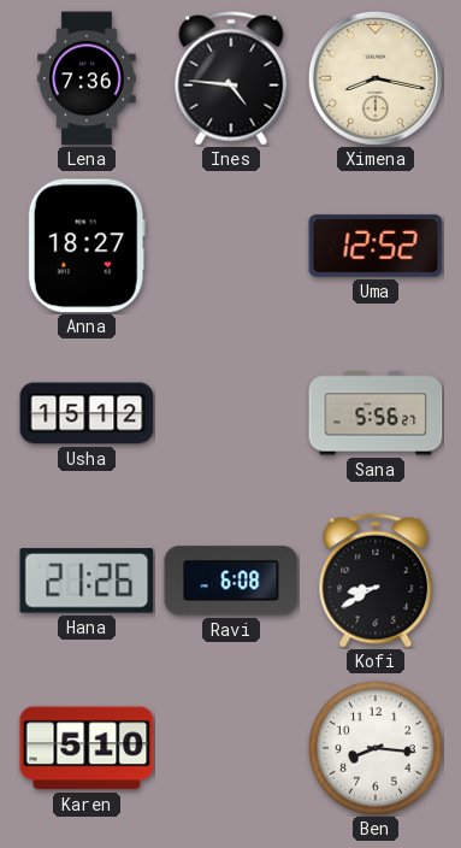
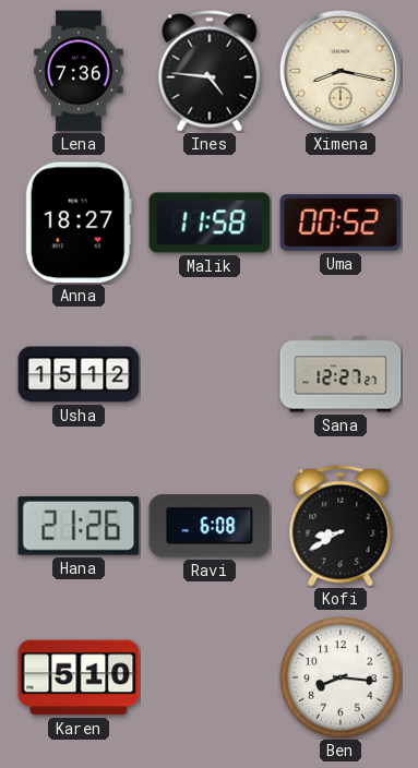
Malik: none -> 11:58 (210, 223)
Uma: 12:52 -> 00:52 (341, 223)
Sana: 5:56 -> 12:27 (341, 374)
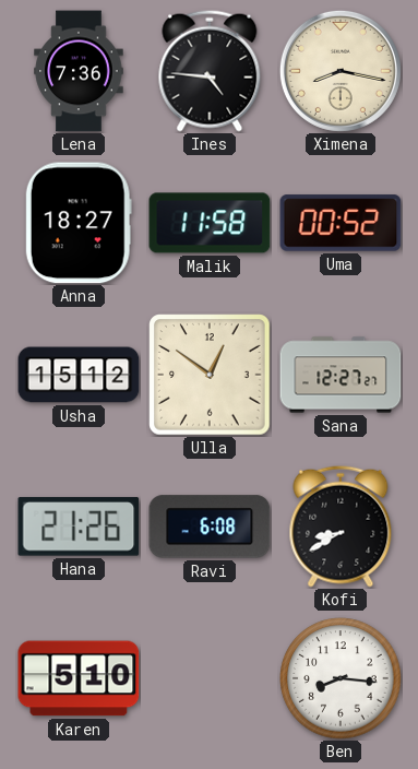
Ulla: none -> 12:51 (210, 375)
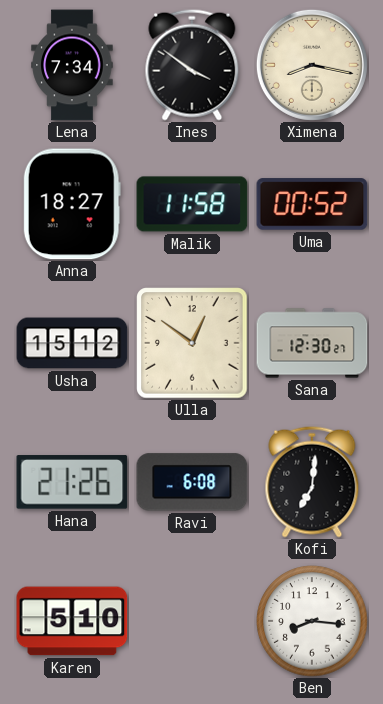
Lena: 7:36 -> 7:34 (72, 65)
Ines: 4:46 -> 3:51 (192, 65)
Sana: 12:27 -> 12:30 (312, 343)
Kofi: 8:40 -> 7:01 (312, 482)
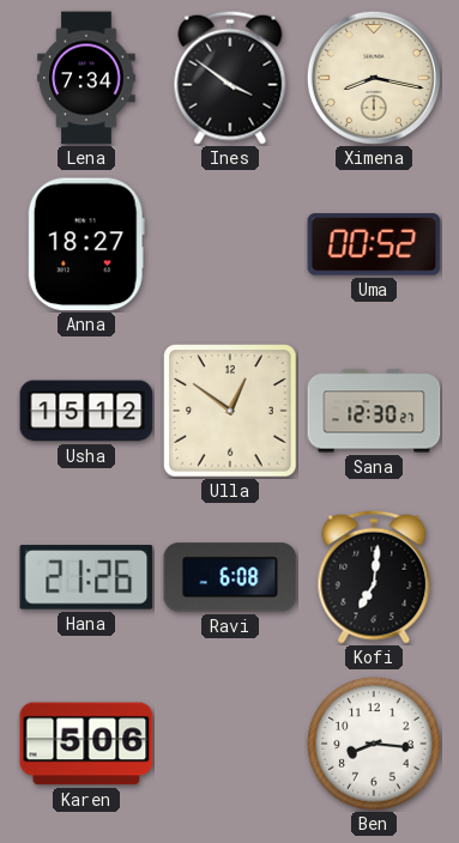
Malik: 11:58 -> none (192, 204)
Karen: 5:10 -> 5:06 (86, 744)
